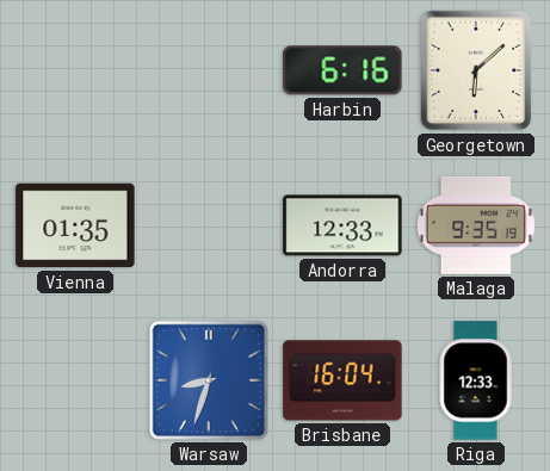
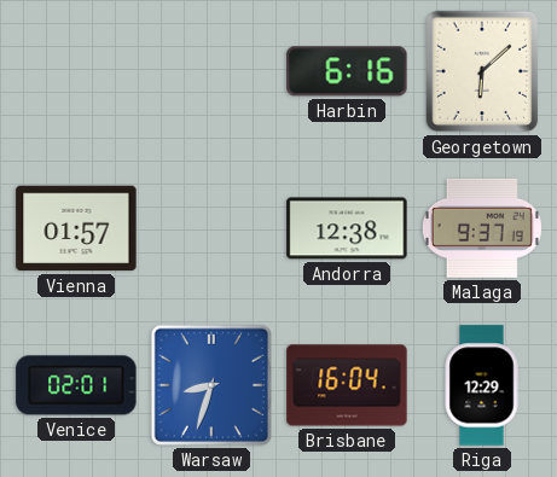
Vienna: 01:35 -> 01:57 (76, 228)
Andorra: 12:33 -> 12:38 (347, 228)
Malaga: 9:35 -> 9:37 (482, 228)
Venice: none -> 02:01 (76, 385)
Riga: 12:33 -> 12:29 (482, 385)
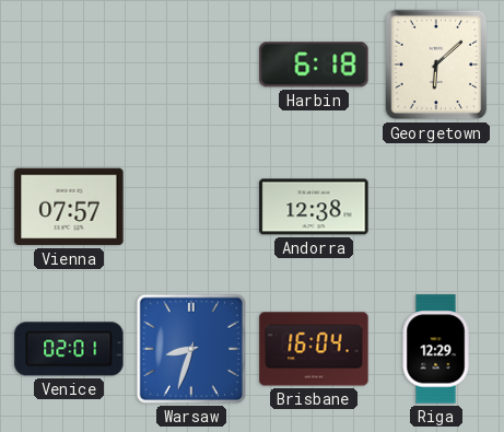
Harbin: 6:16 -> 6:18 (314, 65)
Vienna: 01:57 -> 07:57 (69, 207)
Malaga: 9:37 -> none (482, 228)
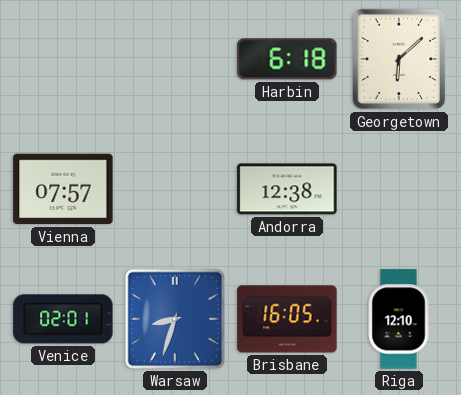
Brisbane: 16:04 -> 16:05 (287, 319)
Riga: 12:29 -> 12:10 (399, 319)
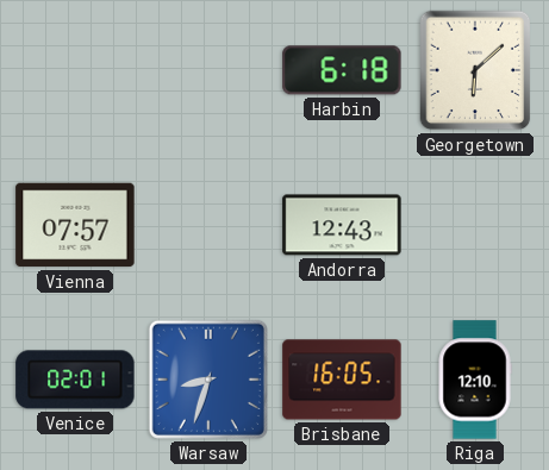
Andorra: 12:38 -> 12:43 (342, 225)
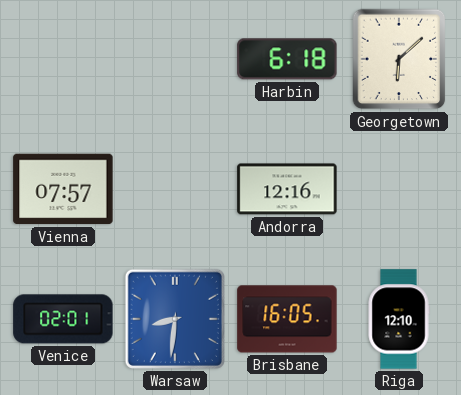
Andorra: 12:43 -> 12:16 (287, 189)
Warsaw: 8:33 -> 8:31 (175, 319)
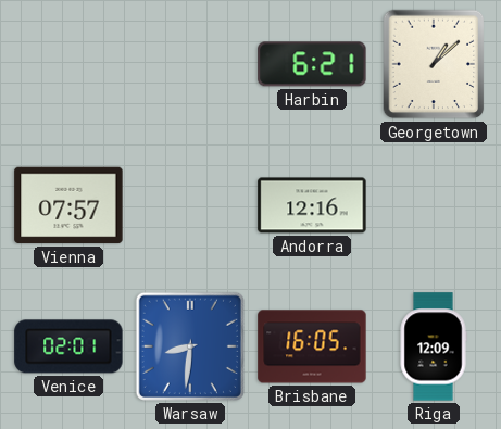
Harbin: 6:18 -> 6:21 (312, 64)
Georgetown: 6:08 -> 1:08 (434, 64)
Riga: 12:10 -> 12:09 (434, 346)
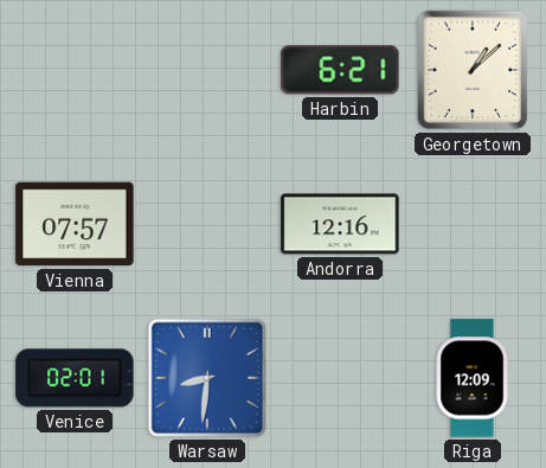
Brisbane: 16:05 -> none (312, 346)
